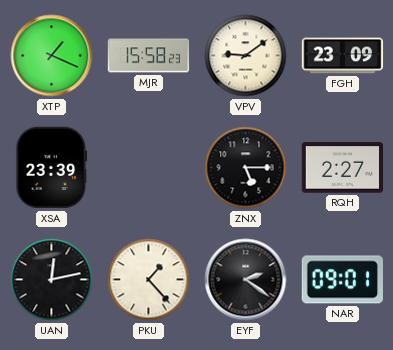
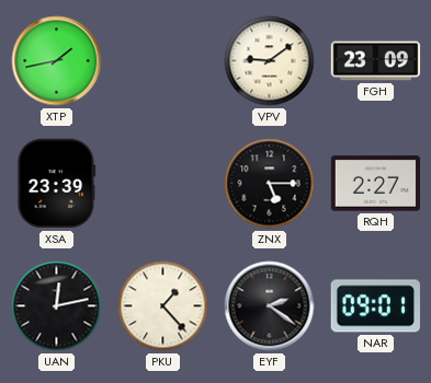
XTP: 1:19 -> 1:43 (57, 61)
MJR: 15:58 -> none (149, 56)
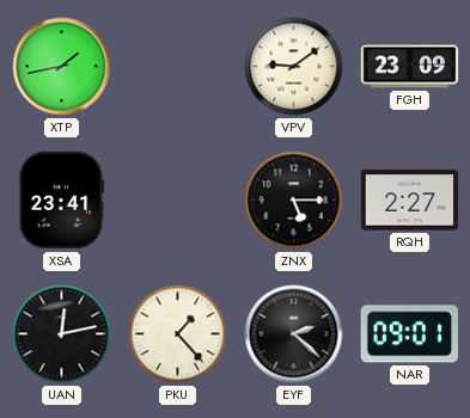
XSA: 23:39 -> 23:41 (62, 201)
EYF: 2:21 -> 2:22 (294, 334)
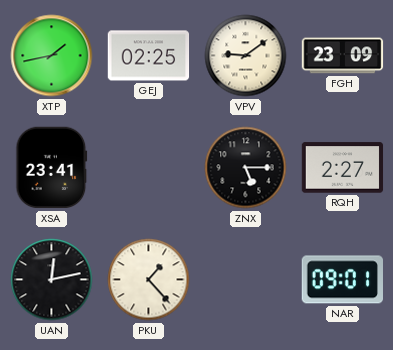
GEJ: none -> 02:25 (149, 56)
EYF: 2:22 -> none (294, 334)
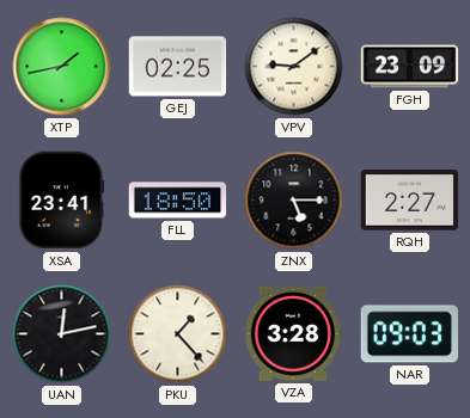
FLL: none -> 18:50 (178, 201)
VZA: none -> 3:28 (294, 333)
NAR: 09:01 -> 09:03 (409, 334)
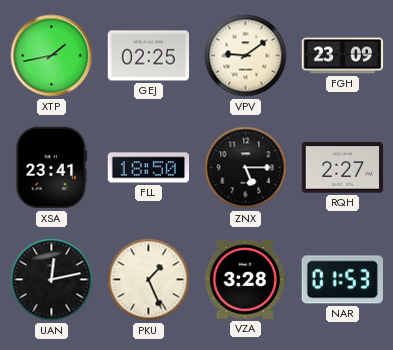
PKU: 1:23 -> 1:26 (149, 280)
NAR: 09:03 -> 01:53 (342, 280)
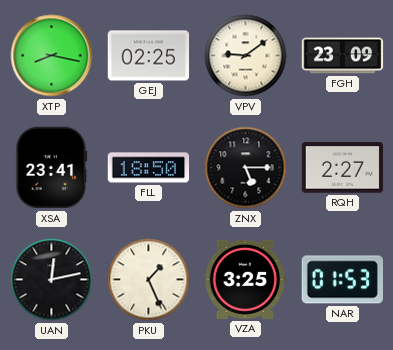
XTP: 1:43 -> 8:17 (52, 56)
VZA: 3:28 -> 3:25 (246, 279)
